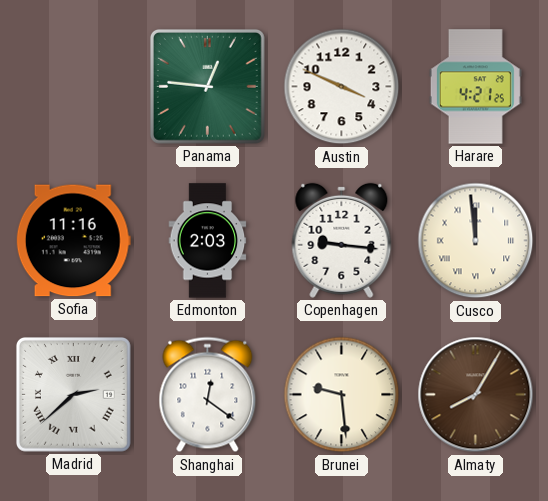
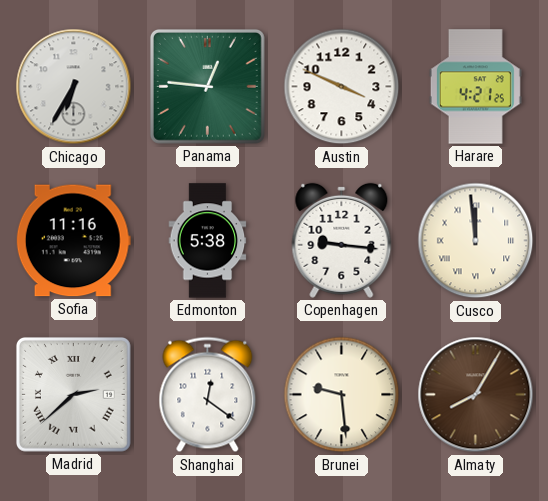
Chicago: none -> 6:35 (74, 87)
Edmonton: 2:03 -> 5:38 (208, 241)
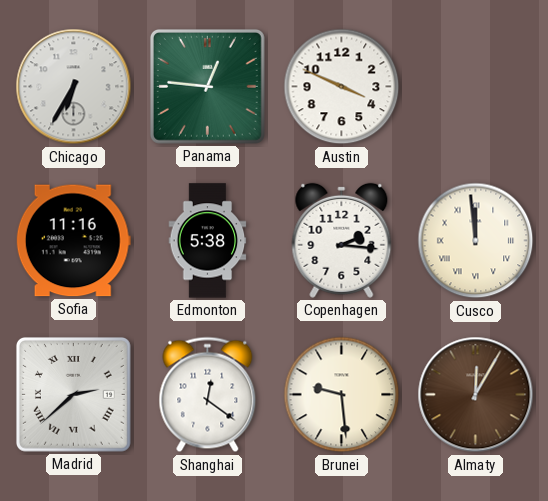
Harare: 4:21 -> none (475, 87)
Copenhagen: 9:16 -> 2:16 (342, 240)
Almaty: 8:05 -> 12:05 (476, 395)
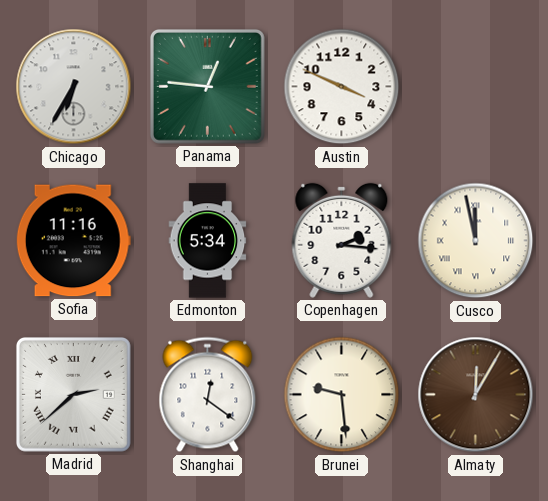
Edmonton: 5:38 -> 5:34 (208, 241)
Cusco: 11:59 -> 11:58 (476, 241)
